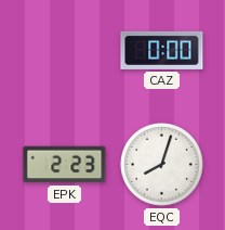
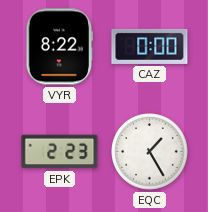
VYR: none -> 8:22 (59, 47)
EQC: 8:03 -> 1:25 (150, 152)
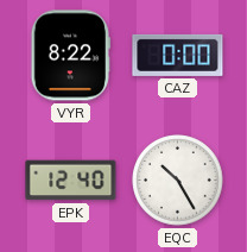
EPK: 2:23 -> 12:40 (71, 181)
EQC: 1:25 -> 10:25 (178, 181)
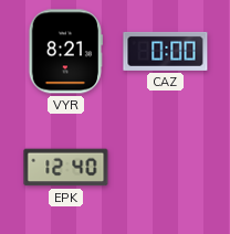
VYR: 8:22 -> 8:21 (65, 52)
EQC: 10:25 -> none (178, 181)
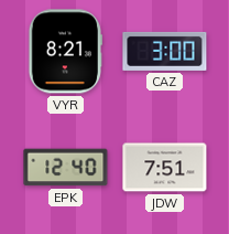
CAZ: 0:00 -> 3:00 (165, 51)
JDW: none -> 7:51 (165, 168)
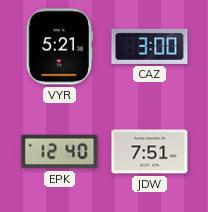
VYR: 8:21 -> 5:21 (59, 47)
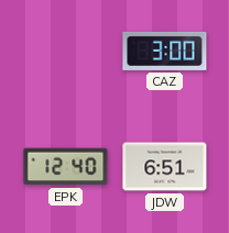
VYR: 5:21 -> none (59, 47)
JDW: 7:51 -> 6:51 (165, 167)
